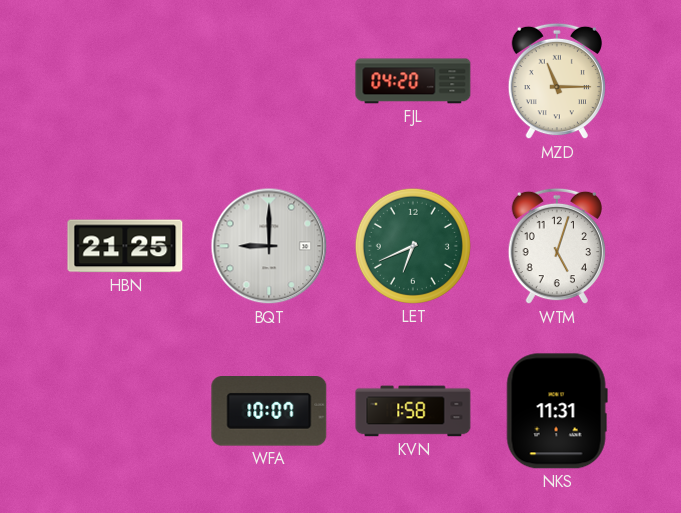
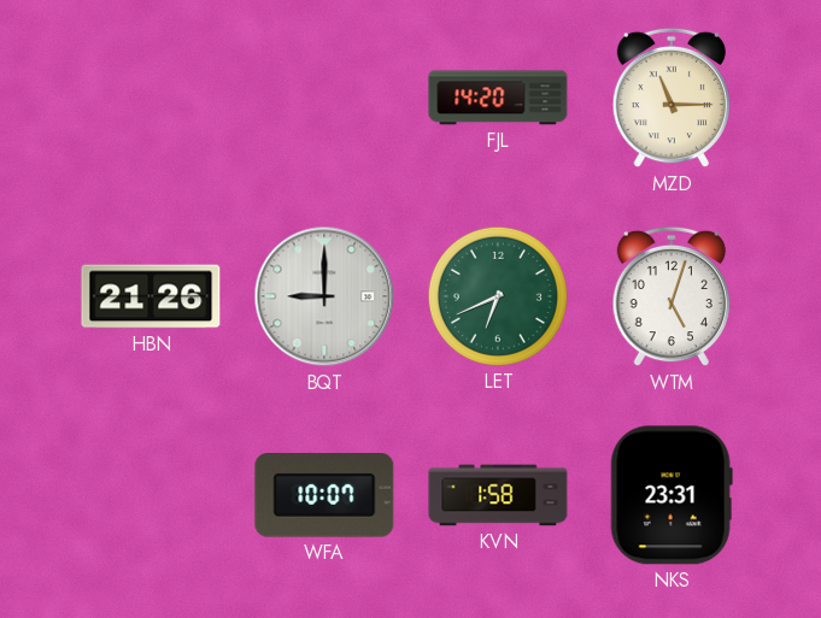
FJL: 04:20 -> 14:20 (498, 98)
HBN: 21:25 -> 21:26 (151, 296)
NKS: 11:31 -> 23:31 (672, 495)
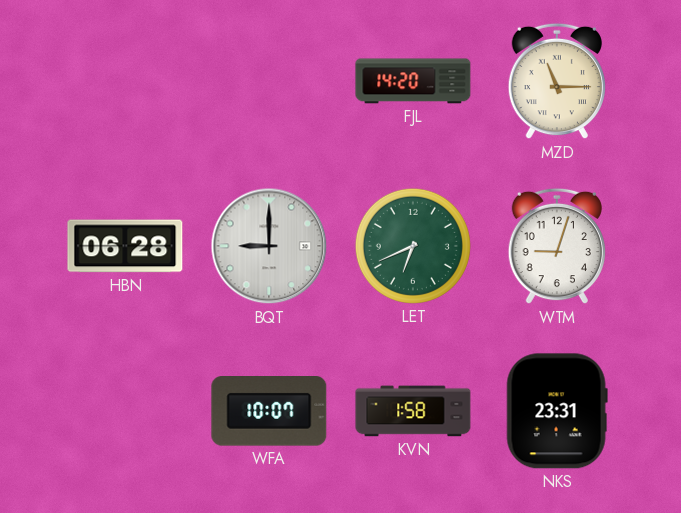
HBN: 21:26 -> 06:28 (125, 246)
WTM: 5:03 -> 9:03 (557, 246)
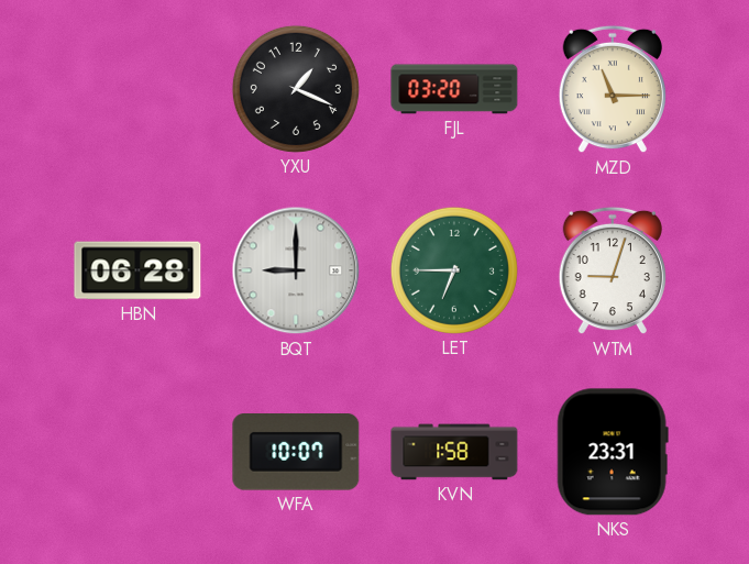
YXU: none -> 1:19 (296, 89)
FJL: 14:20 -> 03:20 (454, 89)
LET: 6:41 -> 6:45 (454, 270)
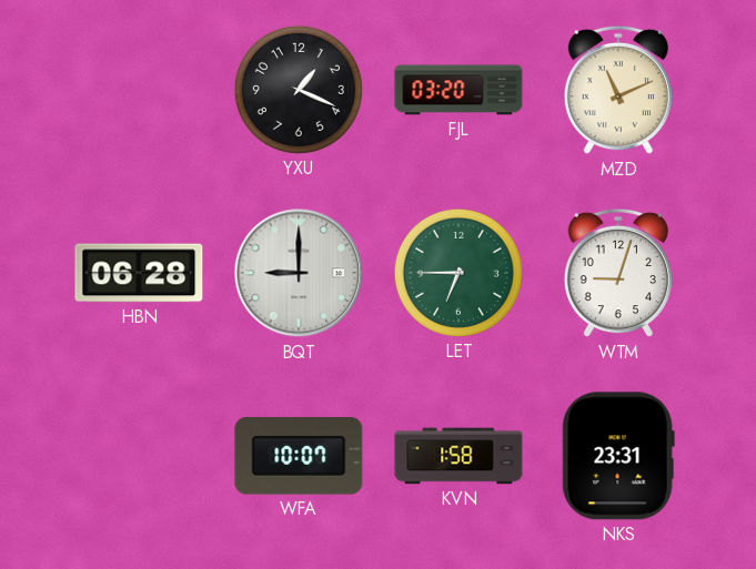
MZD: 11:15 -> 11:11 (618, 90)
